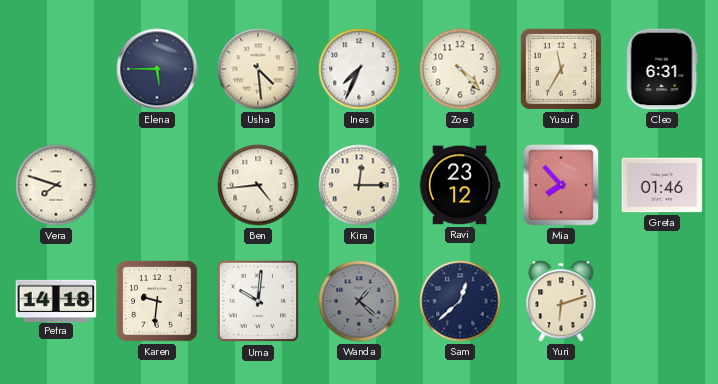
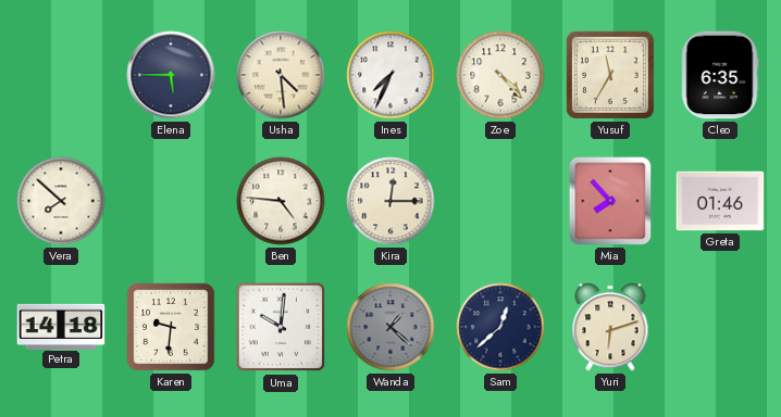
Cleo: 6:31 -> 6:35 (720, 75)
Vera: 7:48 -> 7:52 (61, 201)
Ben: 4:44 -> 4:46 (281, 201)
Ravi: 23:12 -> none (460, 185)
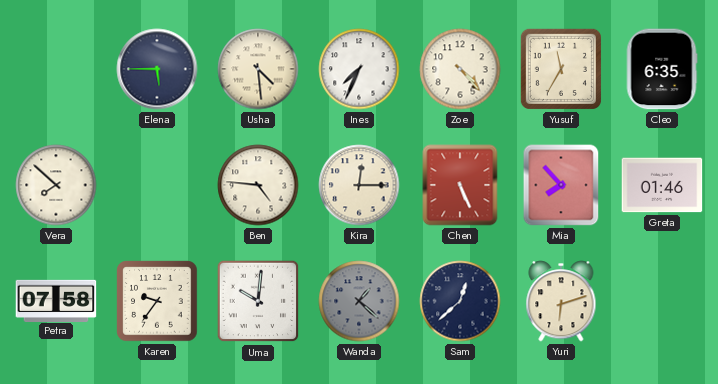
Chen: none -> 5:26 (460, 185)
Petra: 14:18 -> 07:58 (56, 300)
Karen: 9:31 -> 9:36 (157, 301)
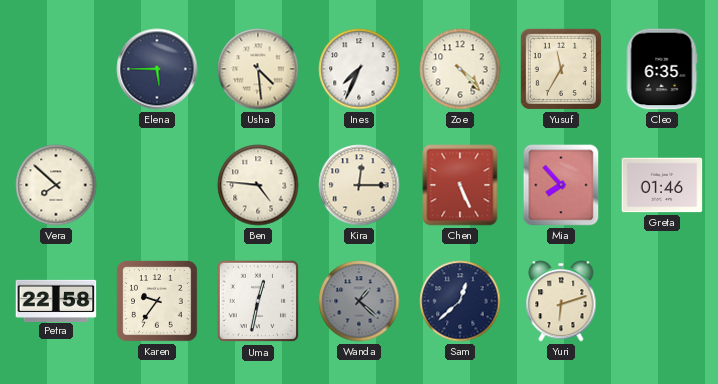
Petra: 07:58 -> 22:58 (56, 300)
Uma: 10:01 -> 12:32 (258, 301)
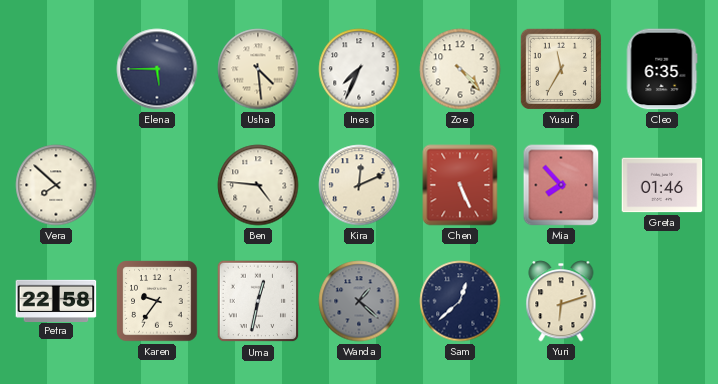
Kira: 12:15 -> 12:11 (359, 185)
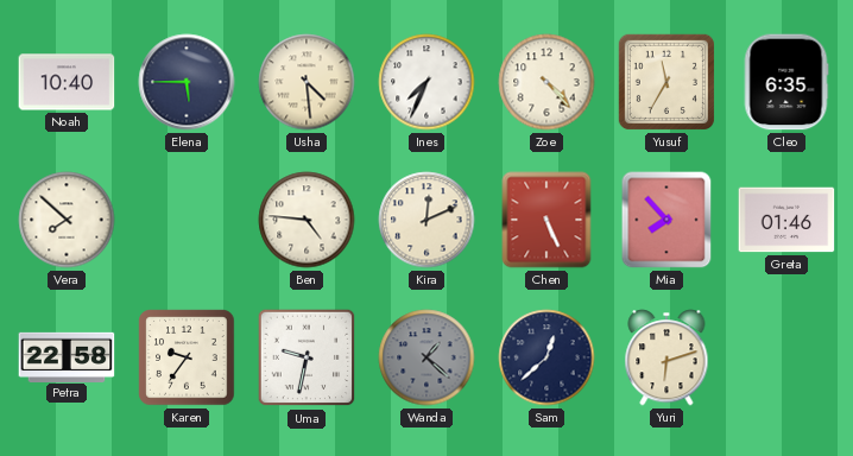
Noah: none -> 10:40 (67, 82)
Uma: 12:32 -> 9:32 (307, 357)
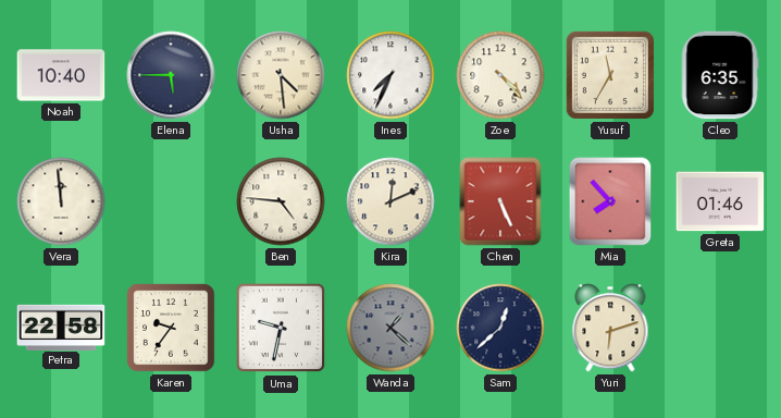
Vera: 7:52 -> 11:59 (61, 201)
